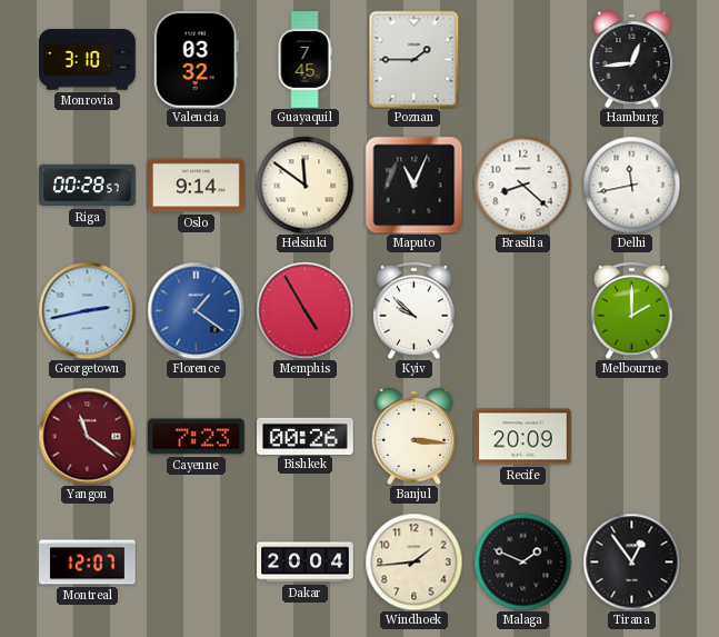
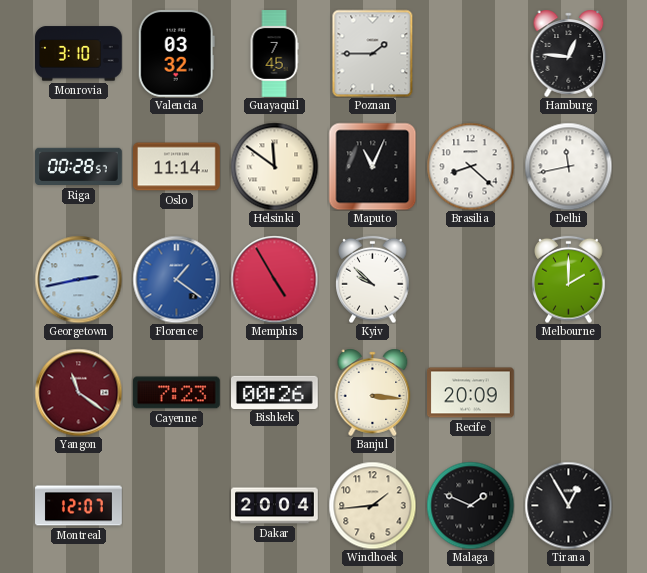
Hamburg: 12:44 -> 12:46 (569, 53)
Oslo: 9:14 -> 11:14 (177, 167)
Tirana: 12:54 -> 12:55 (568, 505)
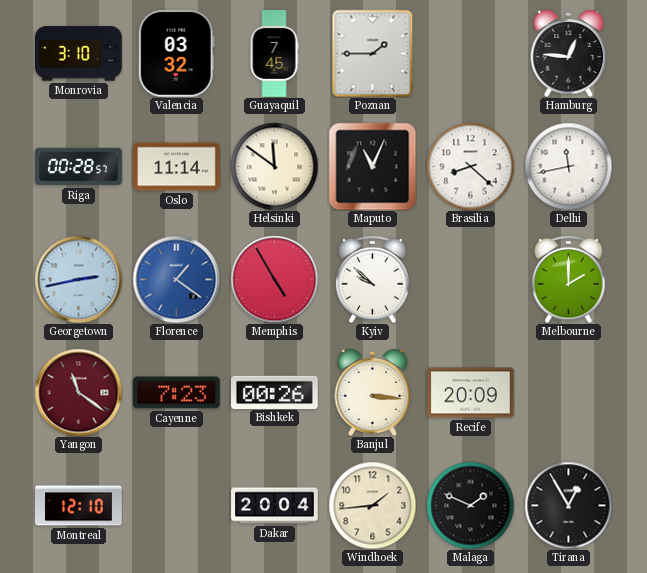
Montreal: 12:07 -> 12:10 (79, 506)
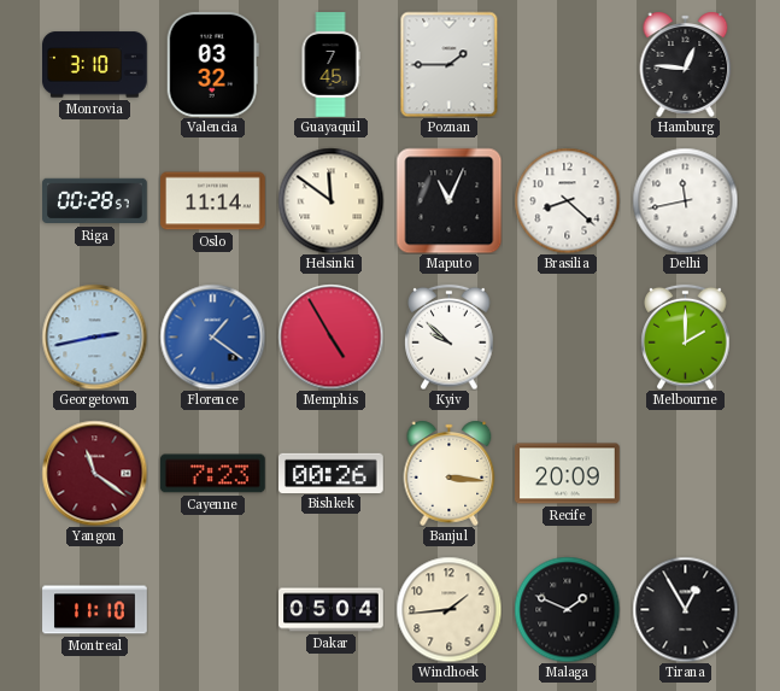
Montreal: 12:10 -> 11:10 (95, 610)
Dakar: 20:04 -> 05:04 (332, 610)
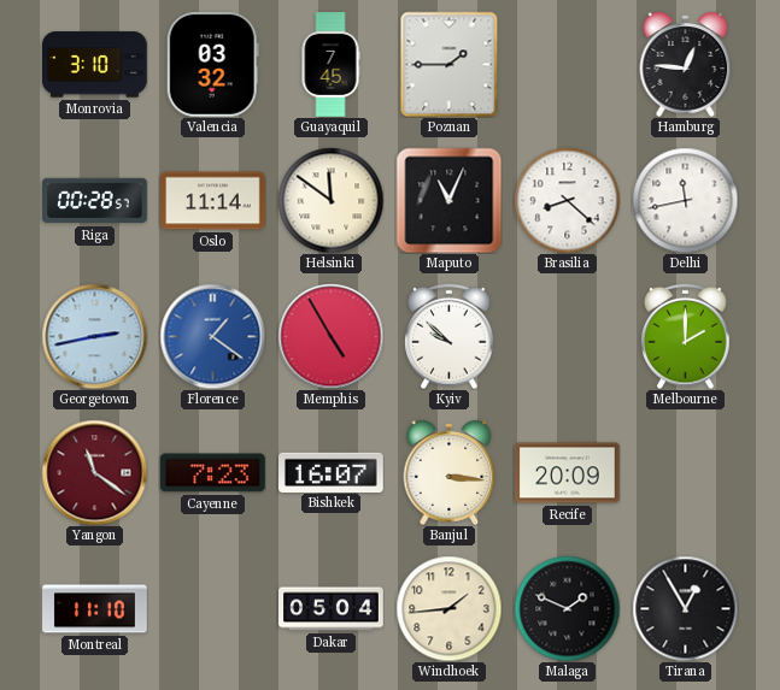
Bishkek: 00:26 -> 16:07 (332, 472)
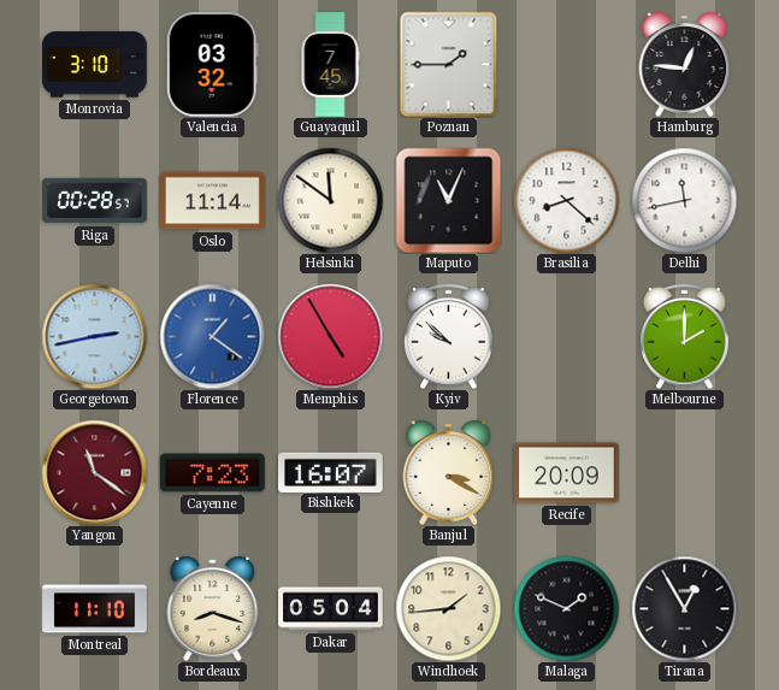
Banjul: 3:16 -> 3:20 (449, 472)
Bordeaux: none -> 8:18 (213, 608)
